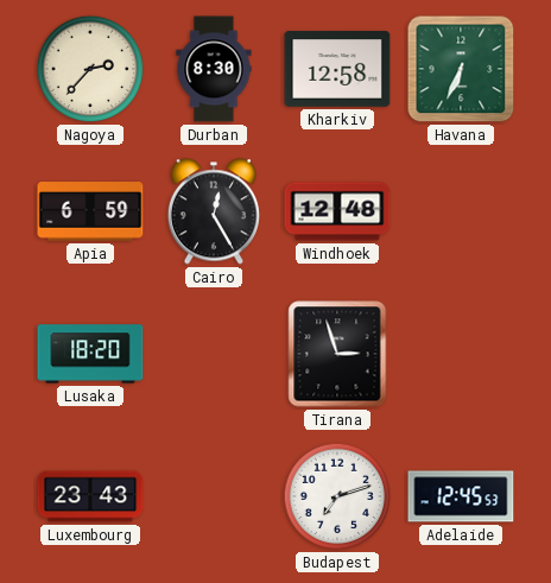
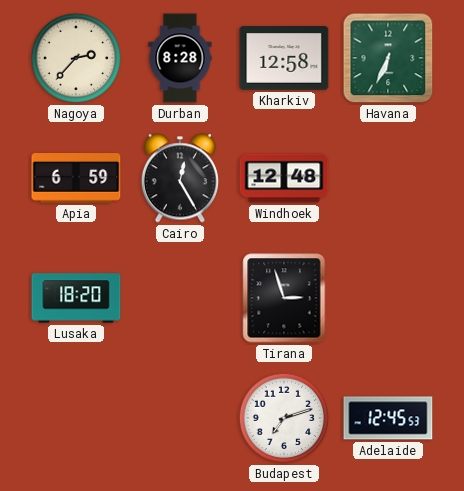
Durban: 8:30 -> 8:28 (180, 58)
Luxembourg: 23:43 -> none (90, 496)
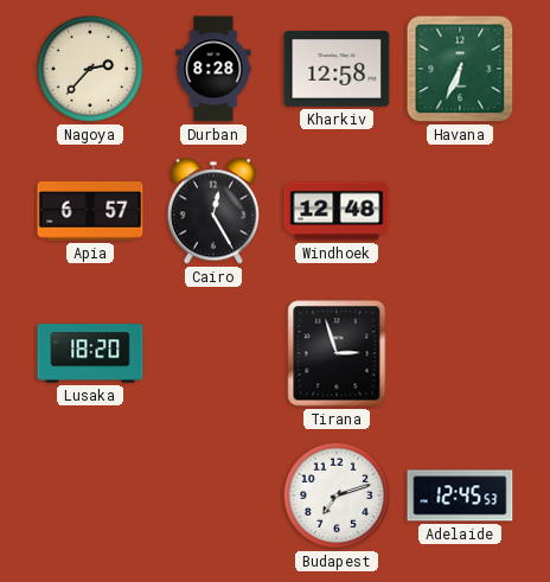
Apia: 6:59 -> 6:57 (90, 211)
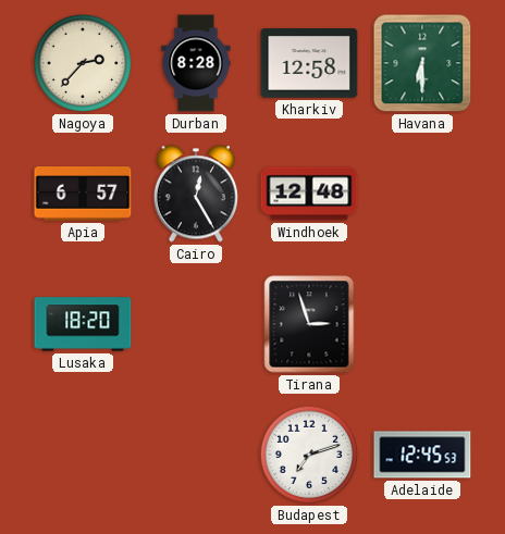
Havana: 6:34 -> 6:30 (422, 63)
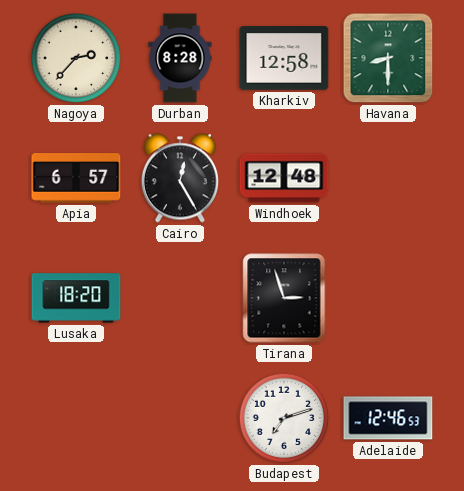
Havana: 6:30 -> 8:30 (388, 58)
Adelaide: 12:45 -> 12:46 (388, 418)
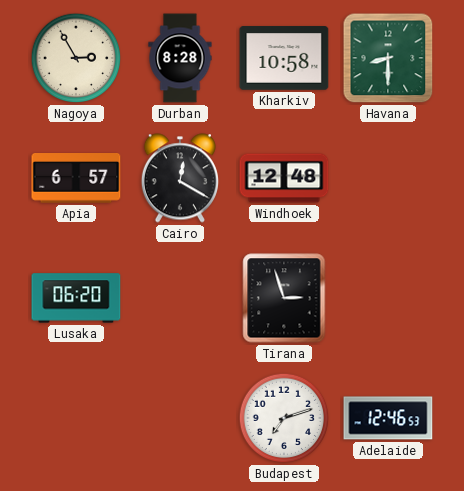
Nagoya: 2:37 -> 2:55 (76, 58)
Kharkiv: 12:58 -> 10:58 (284, 58)
Cairo: 12:25 -> 12:20 (180, 178)
Lusaka: 18:20 -> 06:20 (76, 298)
